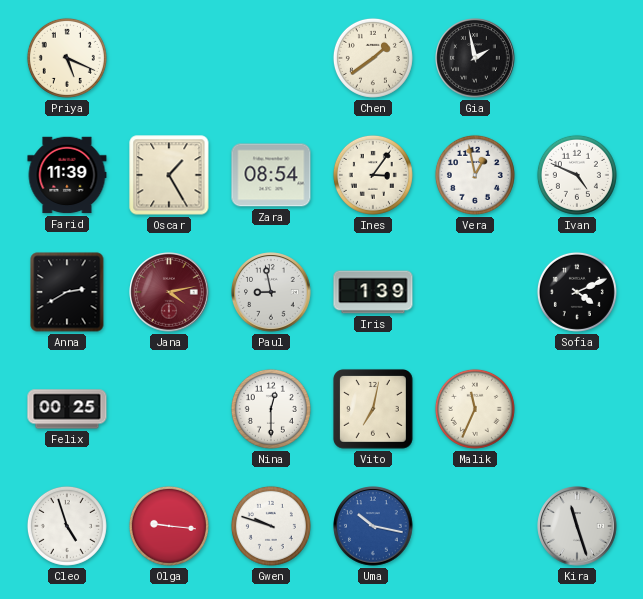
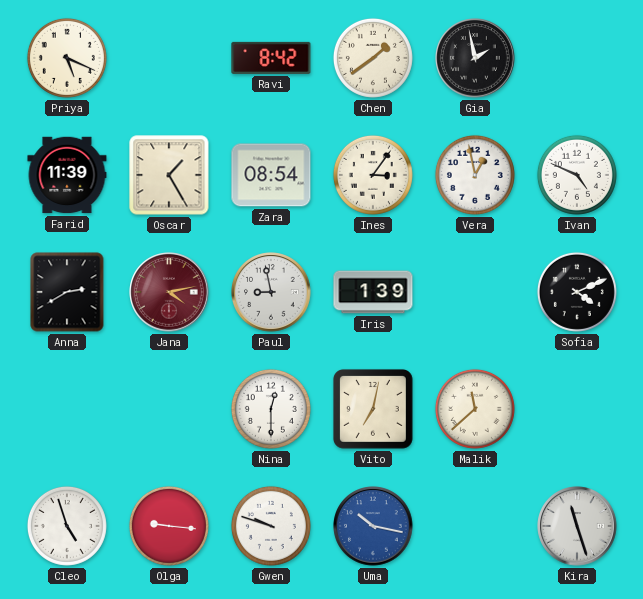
Ravi: none -> 8:42 (271, 58)
Felix: 00:25 -> none (67, 409)
Malik: 11:34 -> 11:38 (475, 409)
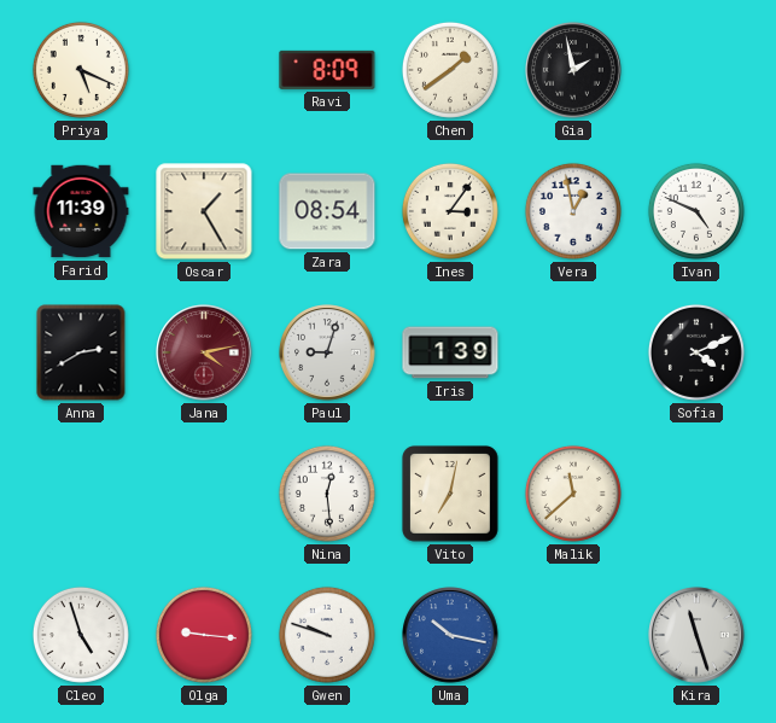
Ravi: 8:42 -> 8:09 (327, 70)
Paul: 8:58 -> 9:03 (327, 352)
Nina: 12:30 -> 12:29 (327, 494)
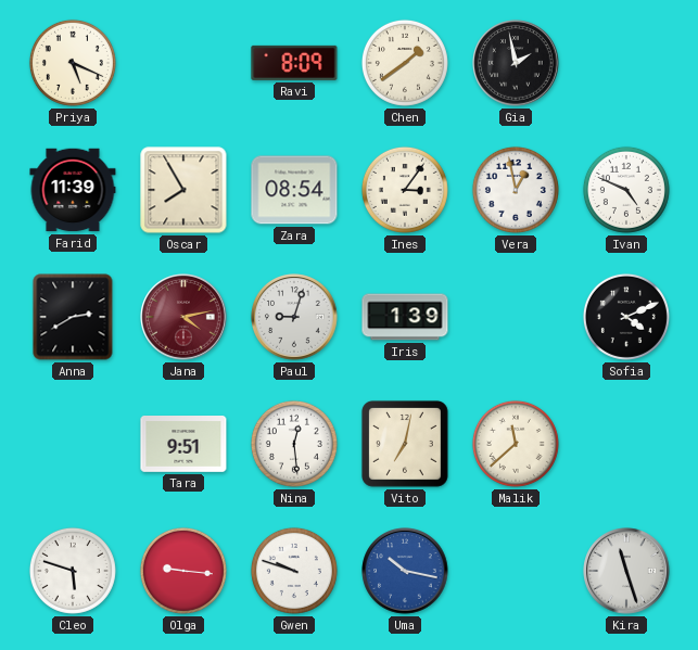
Oscar: 1:25 -> 7:55 (183, 190)
Tara: none -> 9:51 (183, 445)
Cleo: 4:57 -> 5:48 (73, 571)
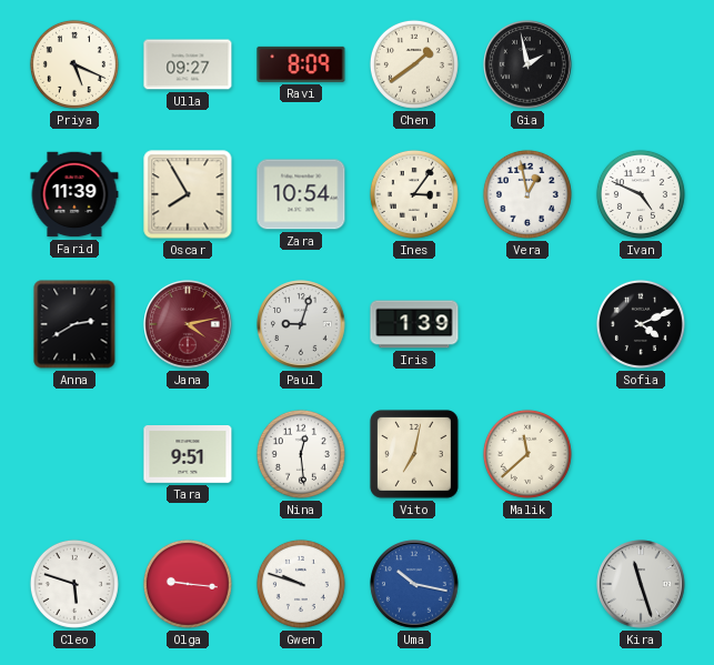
Ulla: none -> 09:27 (188, 64)
Zara: 08:54 -> 10:54 (301, 194)
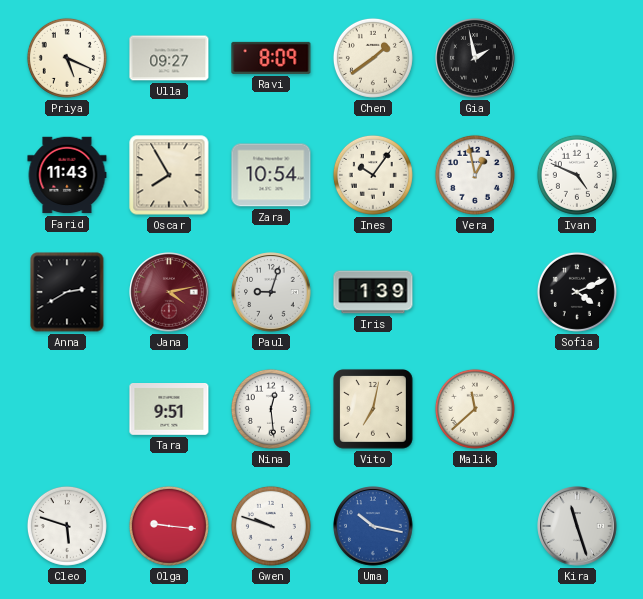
Farid: 11:39 -> 11:43 (67, 175)
Ines: 3:06 -> 10:06 (373, 175)
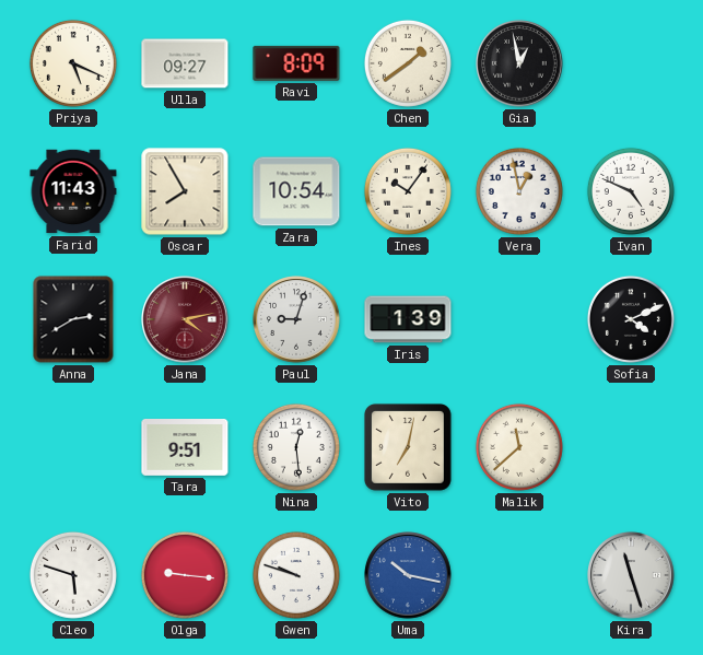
Gia: 1:58 -> 12:58 (519, 63)
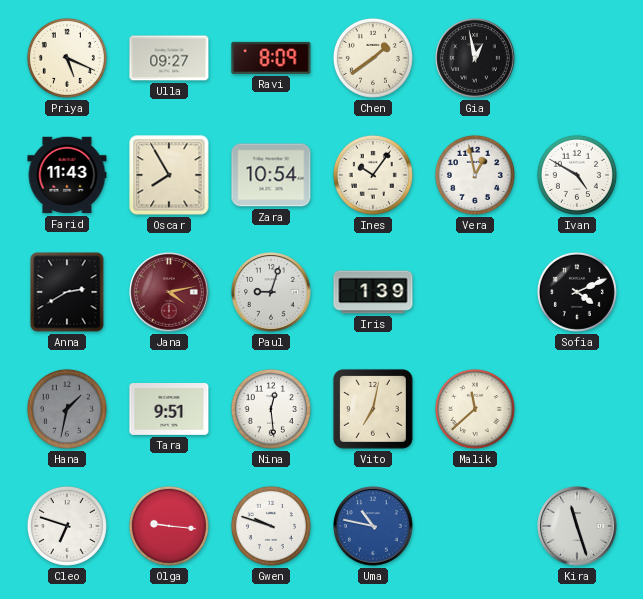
Ivan: 4:49 -> 4:50 (577, 175)
Hana: none -> 1:32 (67, 409)
Cleo: 5:48 -> 6:48 (67, 526)
Uma: 10:17 -> 10:47 (373, 526)
